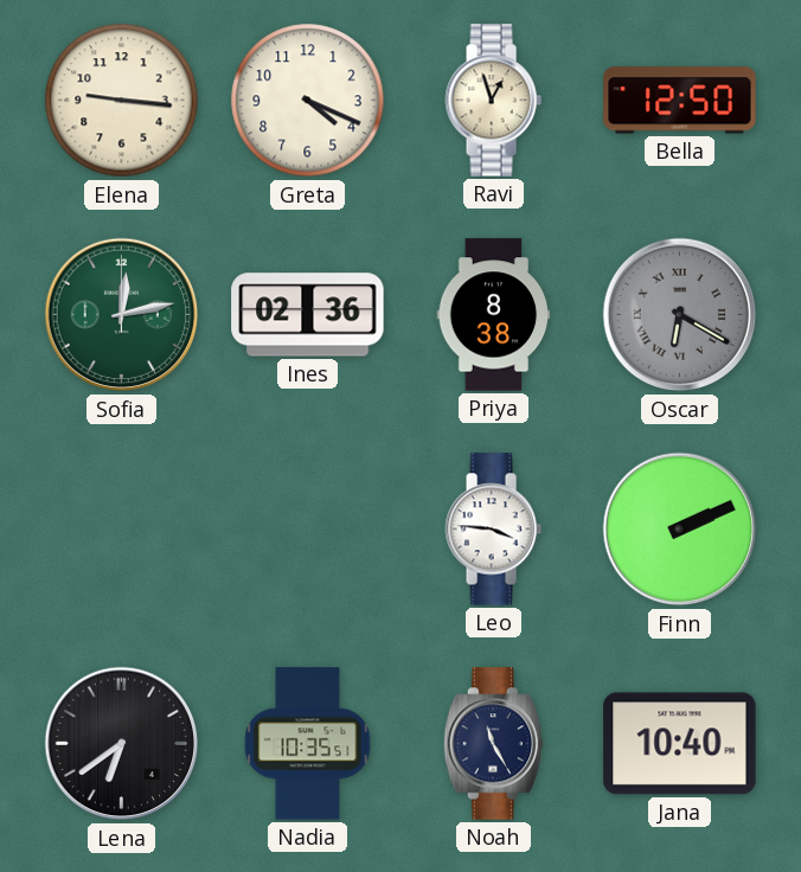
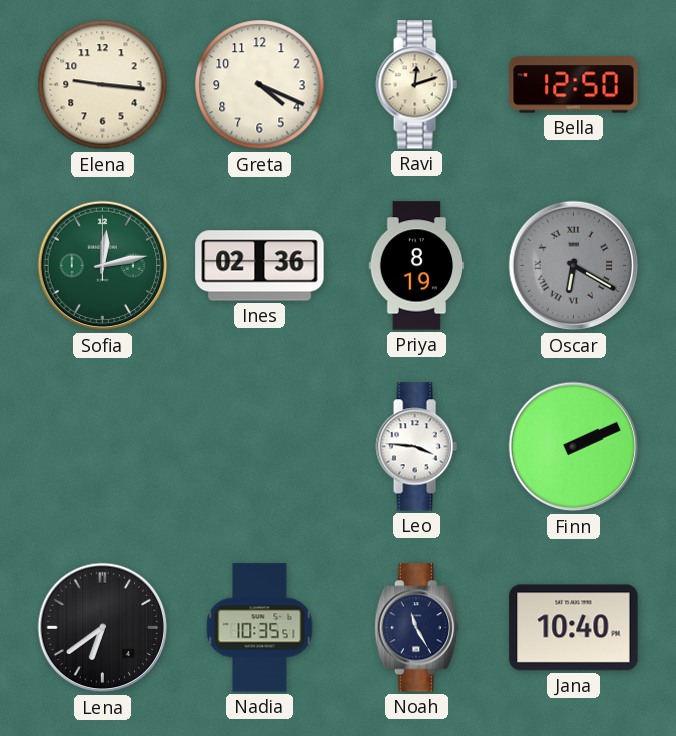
Ravi: 12:57 -> 12:12 (416, 85)
Priya: 8:38 -> 8:19 (417, 266)
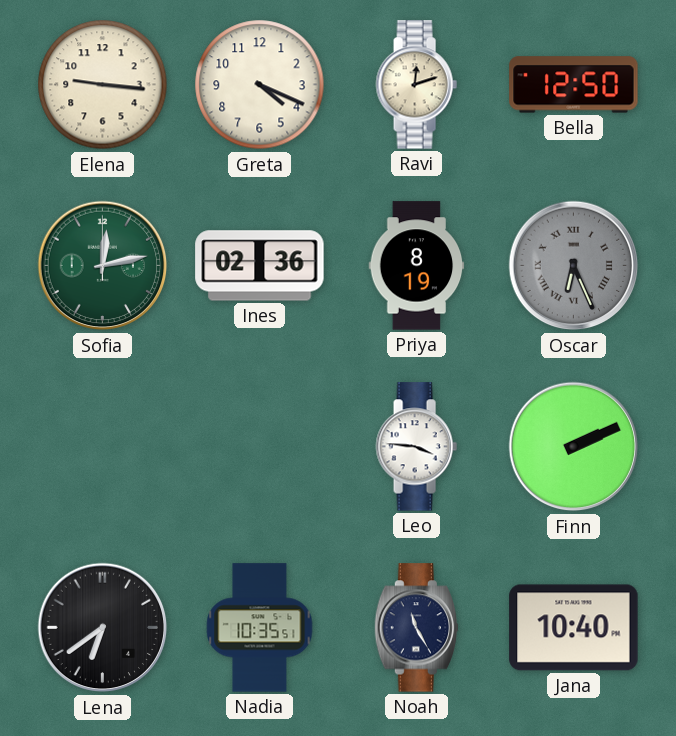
Oscar: 6:20 -> 6:26 (574, 266)
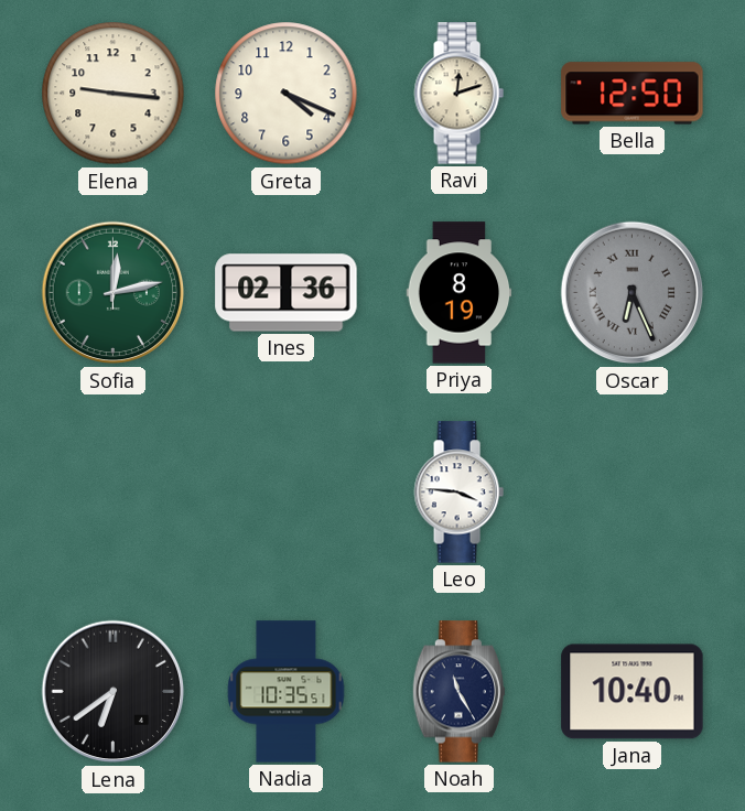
Finn: 2:11 -> none (574, 447)
